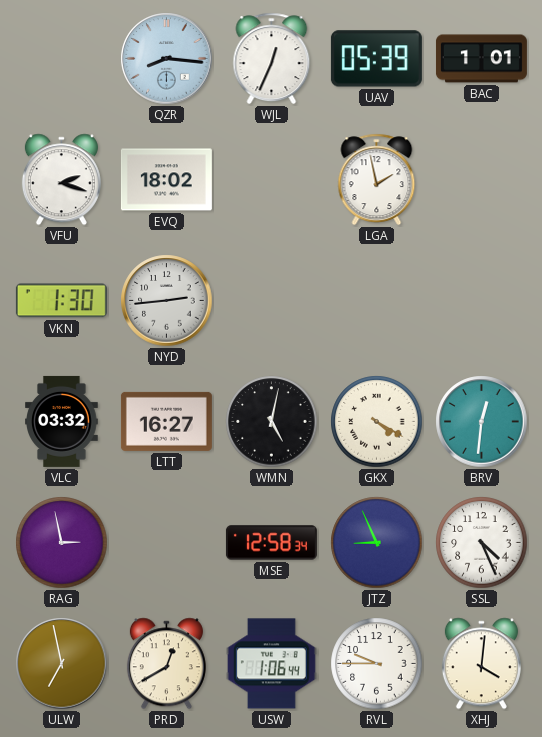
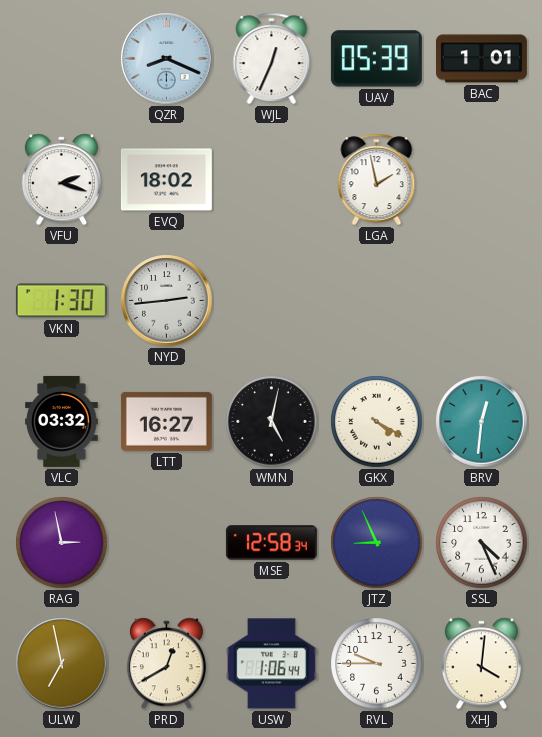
QZR: 8:16 -> 8:19 (167, 59)
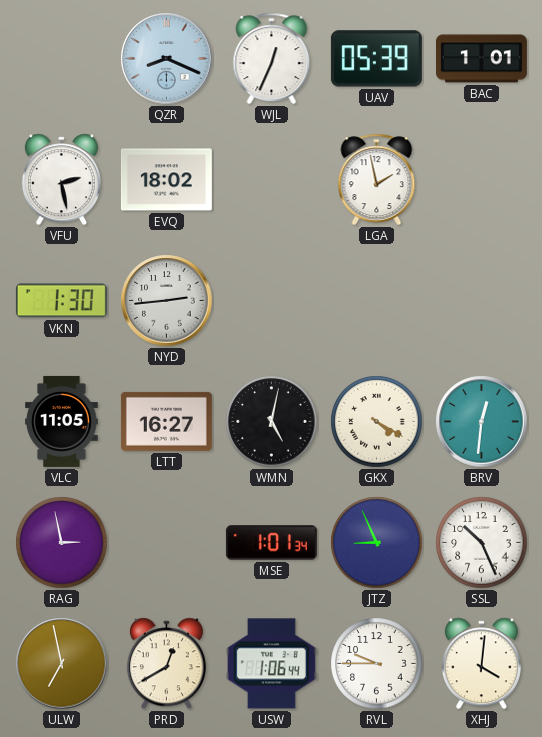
VFU: 2:18 -> 2:28 (61, 180)
VLC: 03:32 -> 11:05 (62, 421)
MSE: 12:58 -> 1:01 (271, 543)
SSL: 4:26 -> 10:26 (482, 543)
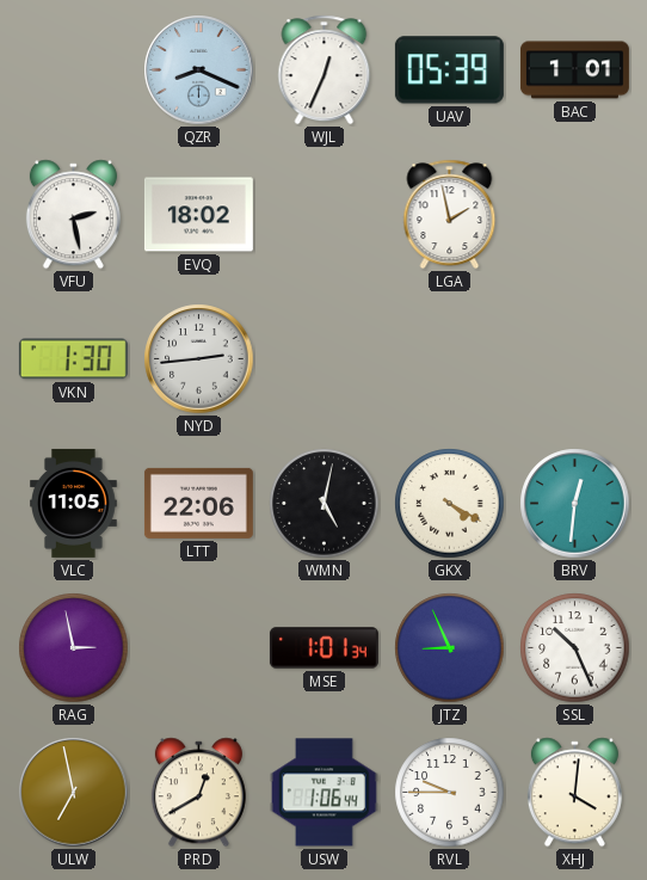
LTT: 16:27 -> 22:06 (198, 503)
